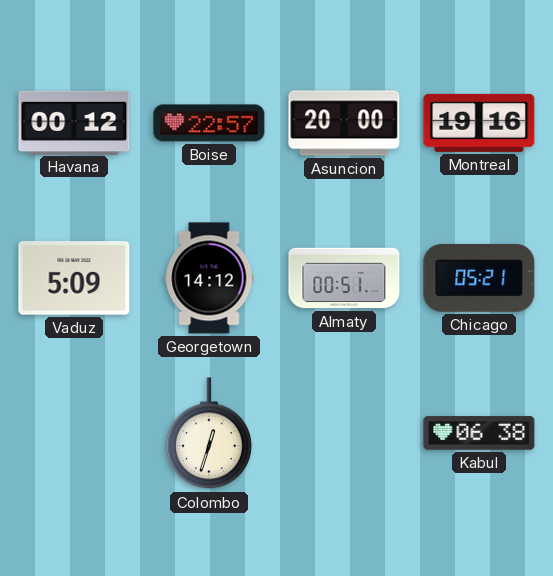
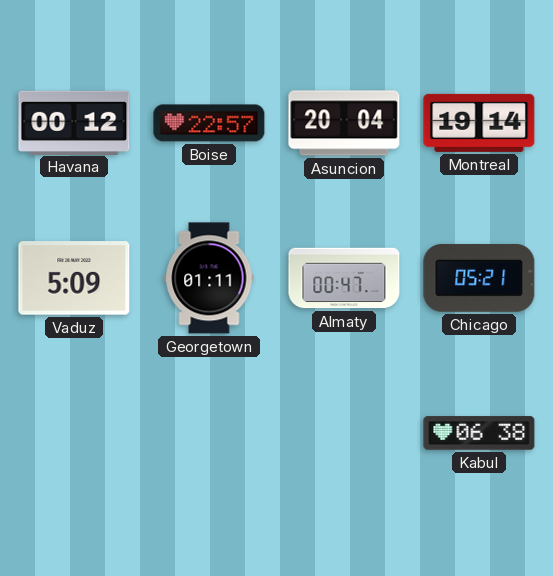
Asuncion: 20:00 -> 20:04 (344, 123)
Montreal: 19:16 -> 19:14 (479, 123)
Georgetown: 14:12 -> 01:11 (209, 278)
Almaty: 00:51 -> 00:47 (344, 278)
Colombo: 12:33 -> none (209, 434)
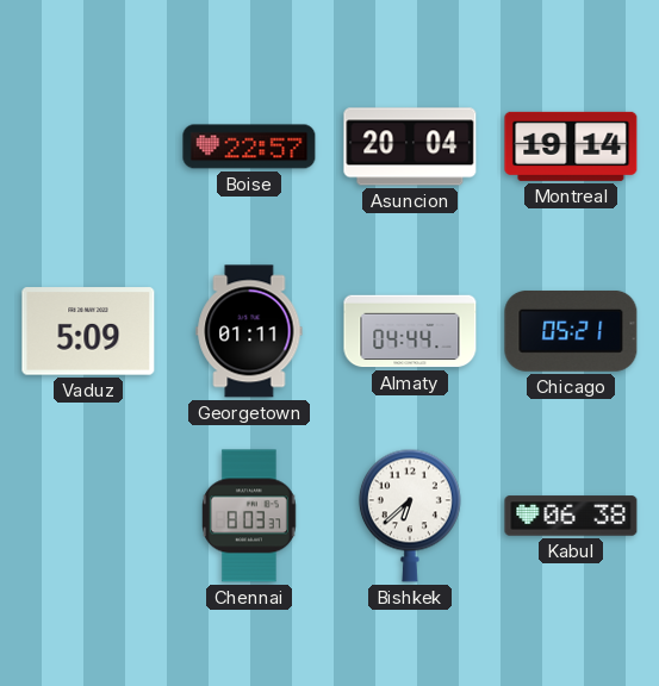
Havana: 00:12 -> none (74, 122)
Almaty: 00:47 -> 04:44 (410, 331)
Chennai: none -> 8:03 (249, 516)
Bishkek: none -> 6:38 (410, 516)
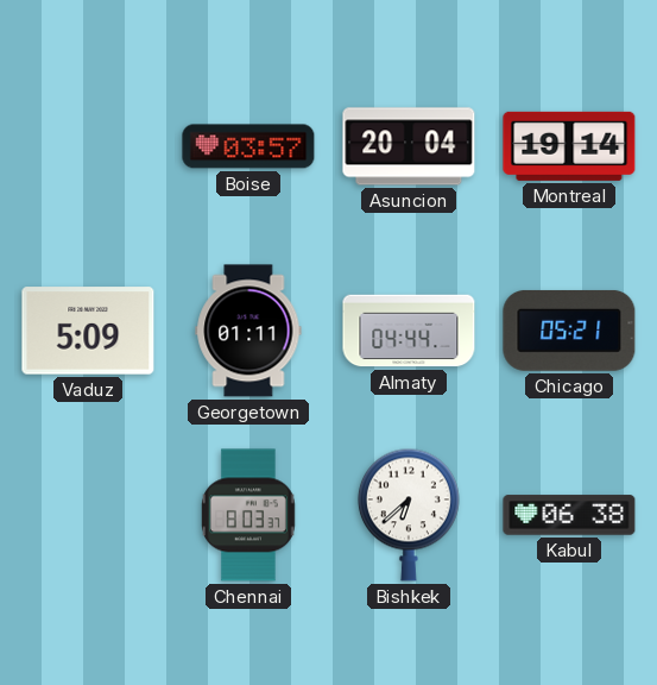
Boise: 22:57 -> 03:57 (248, 146)
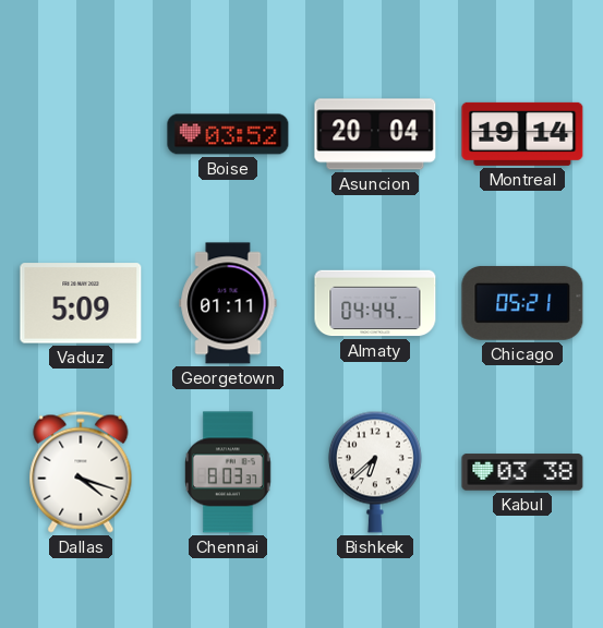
Boise: 03:57 -> 03:52 (228, 134)
Dallas: none -> 4:18 (81, 472)
Kabul: 06:38 -> 03:38 (522, 472)
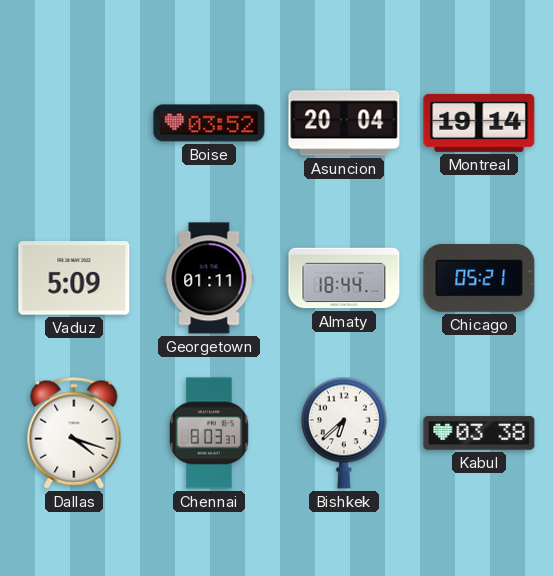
Almaty: 04:44 -> 18:44 (344, 278)
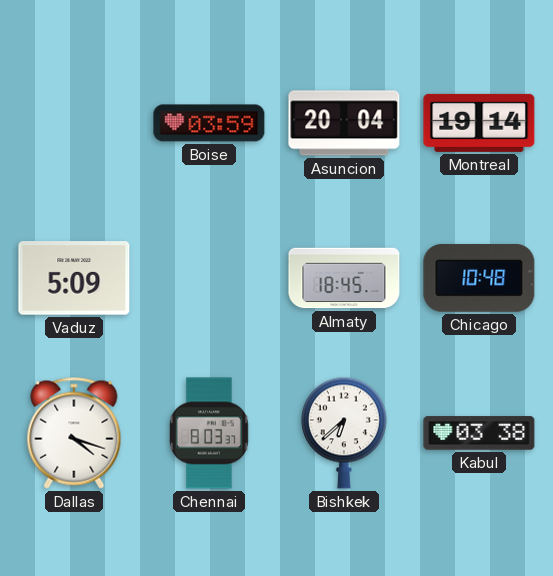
Boise: 03:52 -> 03:59 (209, 123)
Georgetown: 01:11 -> none (209, 278)
Almaty: 18:44 -> 18:45 (344, 278)
Chicago: 05:21 -> 10:48 (479, 278)
